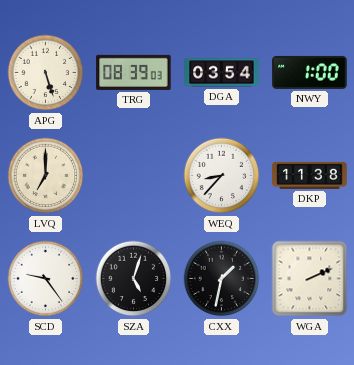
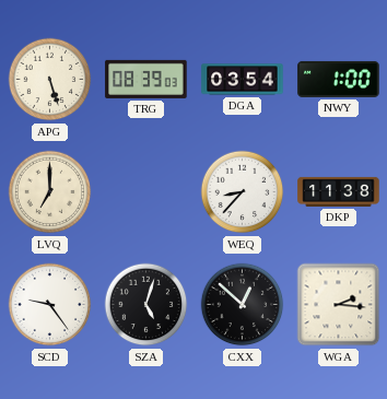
CXX: 1:32 -> 12:52 (243, 305)
WGA: 2:11 -> 2:16 (339, 305)
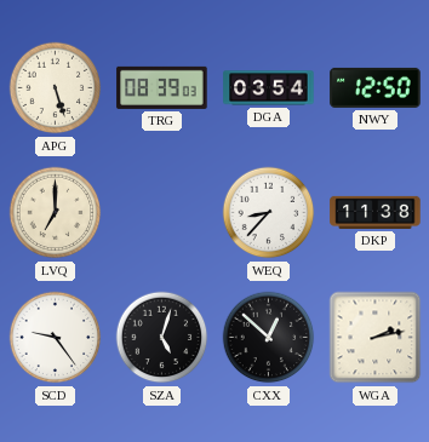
NWY: 1:00 -> 12:50 (376, 87)
WGA: 2:16 -> 2:13 (376, 338)
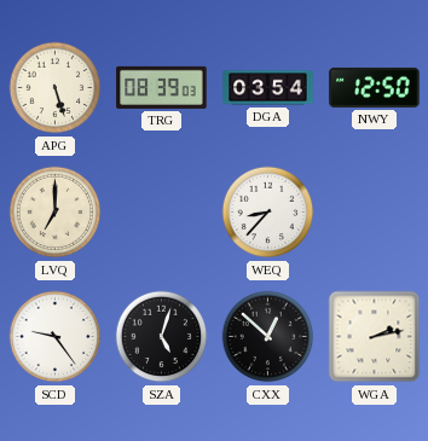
DKP: 11:38 -> none (376, 212)
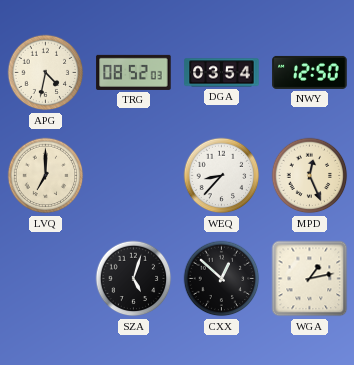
APG: 5:27 -> 4:32 (46, 73)
TRG: 08:39 -> 08:52 (134, 72)
MPD: none -> 12:26 (310, 176)
SCD: 9:24 -> none (56, 337)
WGA: 2:13 -> 1:13 (310, 279)
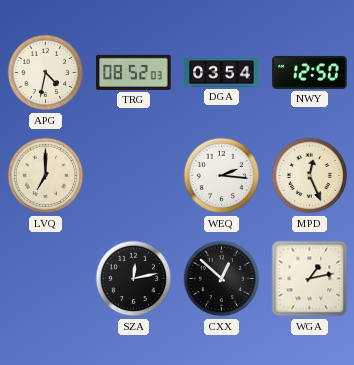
WEQ: 8:37 -> 2:16 (222, 176)
SZA: 5:03 -> 12:13 (134, 279)
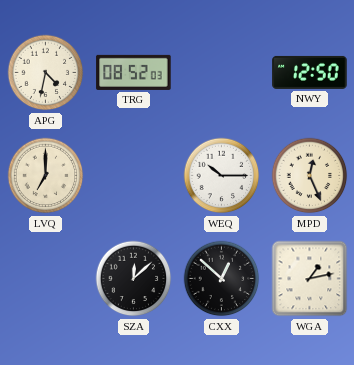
DGA: 03:54 -> none (222, 73)
WEQ: 2:16 -> 10:15 (222, 176)
SZA: 12:13 -> 12:08 (134, 279)
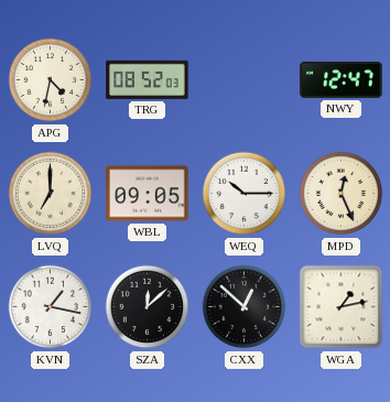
NWY: 12:50 -> 12:47 (342, 79)
WBL: none -> 09:05 (148, 194)
KVN: none -> 1:17 (51, 307)
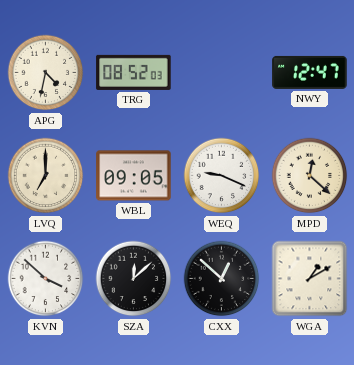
WEQ: 10:15 -> 9:19 (222, 176)
MPD: 12:26 -> 12:22 (310, 176)
KVN: 1:17 -> 3:52 (46, 279)
WGA: 1:13 -> 1:10 (310, 279)
